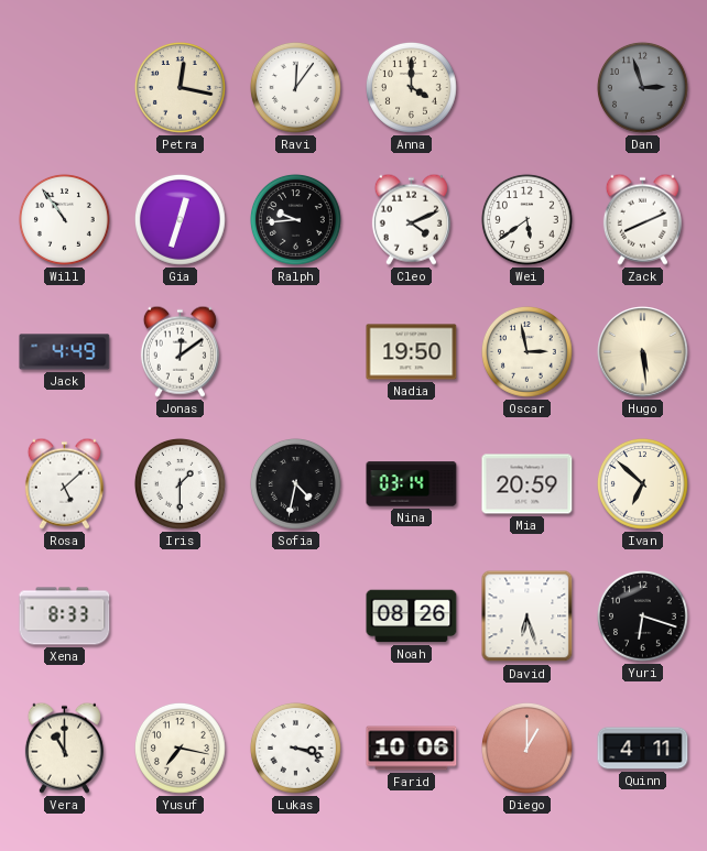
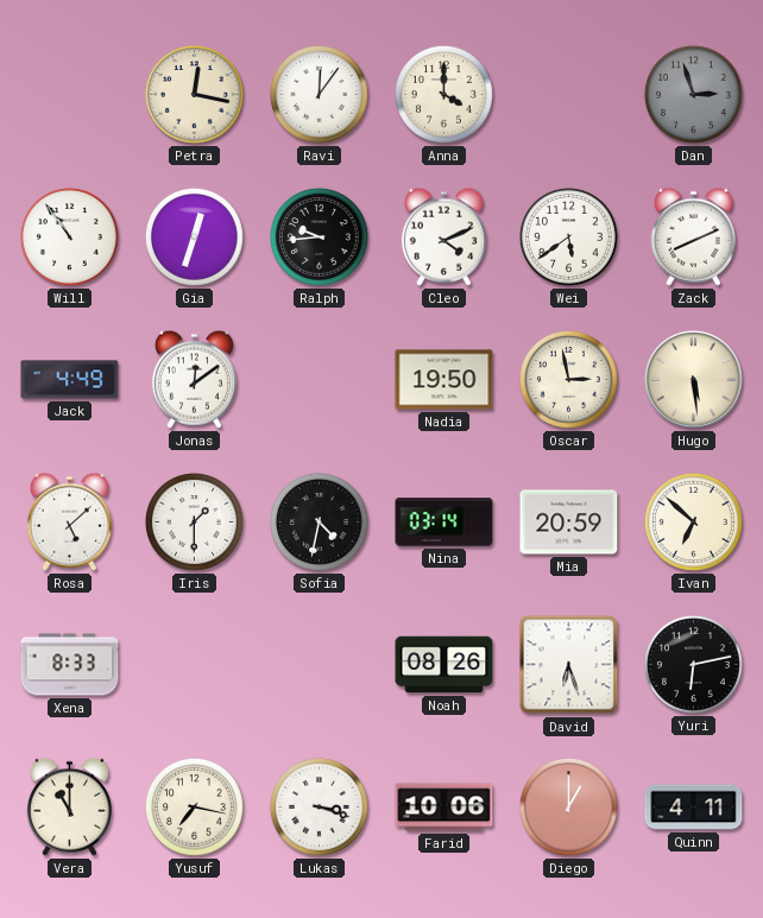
Yuri: 6:18 -> 6:13 (693, 664)
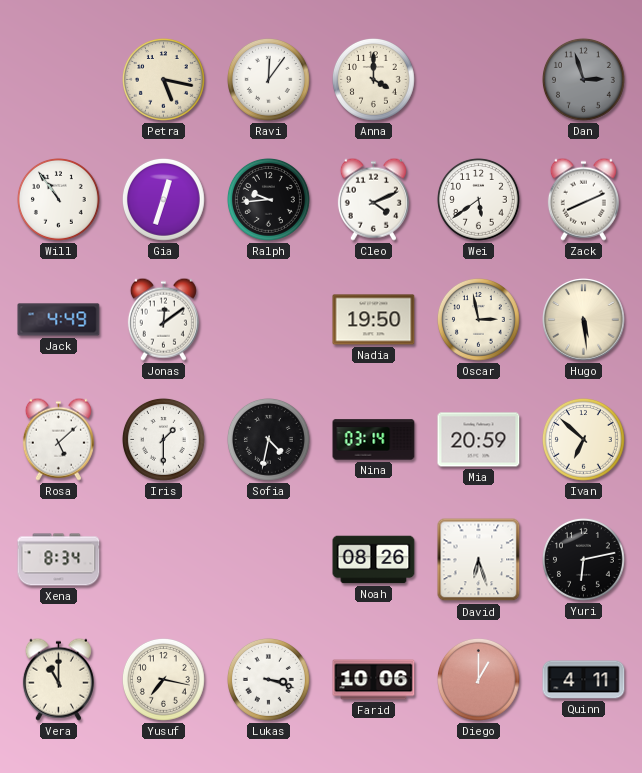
Petra: 12:17 -> 5:17 (163, 79)
Xena: 8:33 -> 8:34 (59, 560)
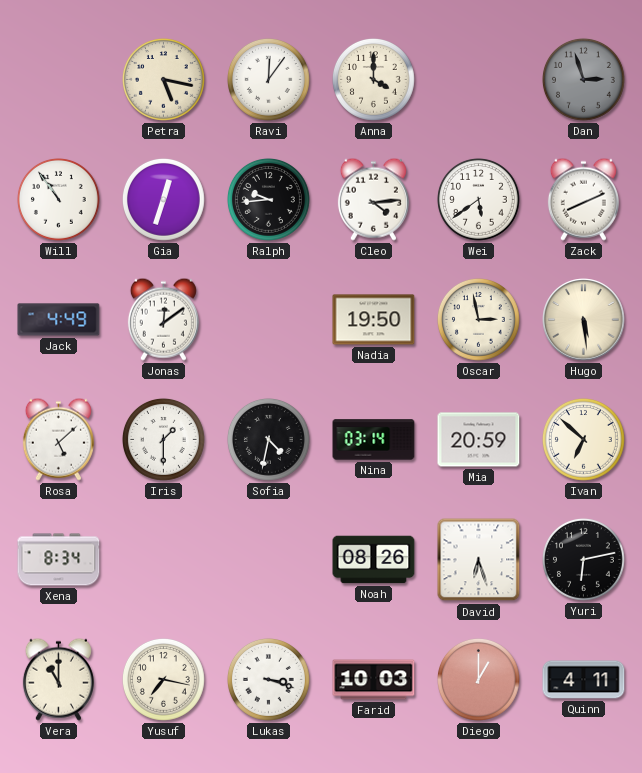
Cleo: 4:11 -> 4:14 (373, 199)
Farid: 10:06 -> 10:03 (374, 680)
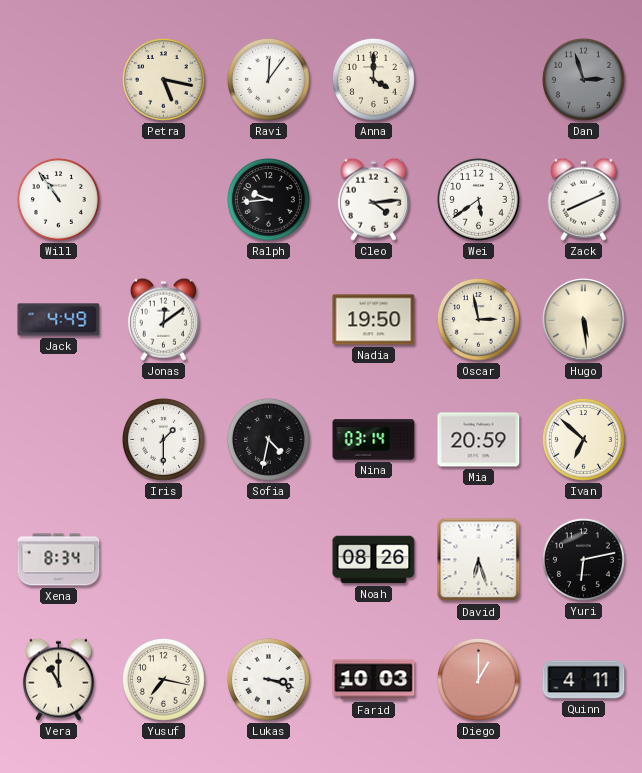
Gia: 12:33 -> none (163, 199)
Rosa: 5:08 -> none (58, 439)
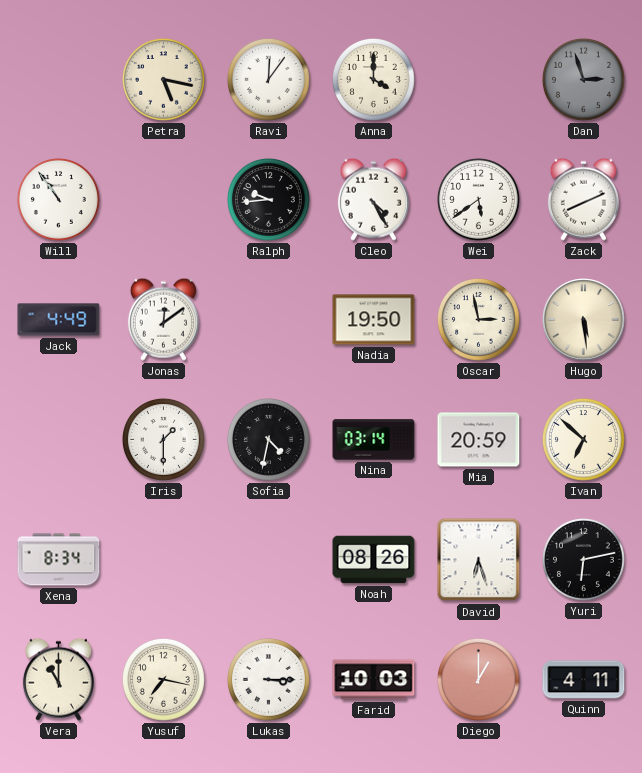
Cleo: 4:14 -> 4:25 (373, 199)
Lukas: 3:18 -> 3:15 (268, 679)
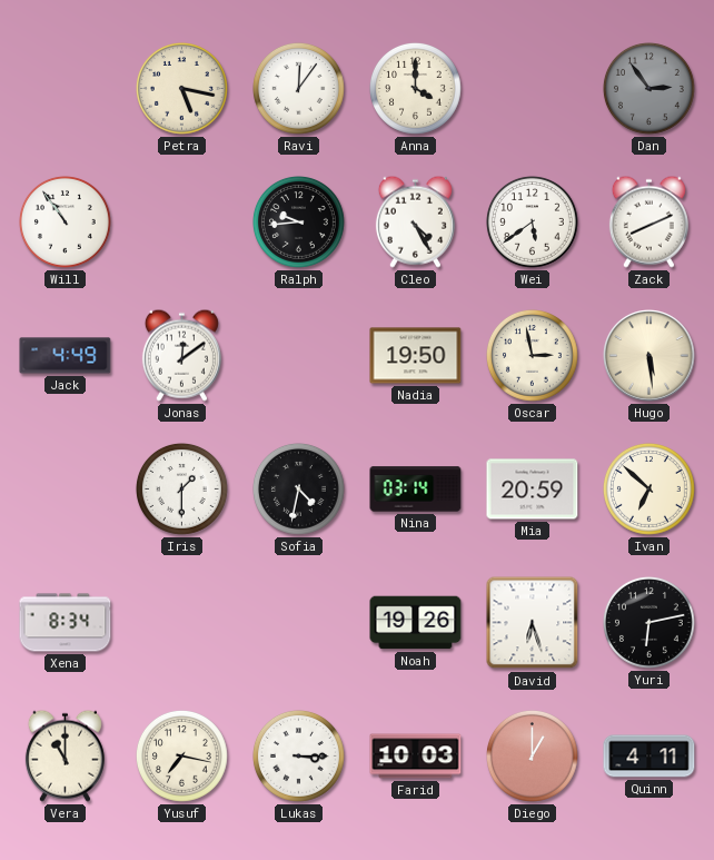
Dan: 2:57 -> 2:54 (648, 88)
Noah: 08:26 -> 19:26 (416, 623)
